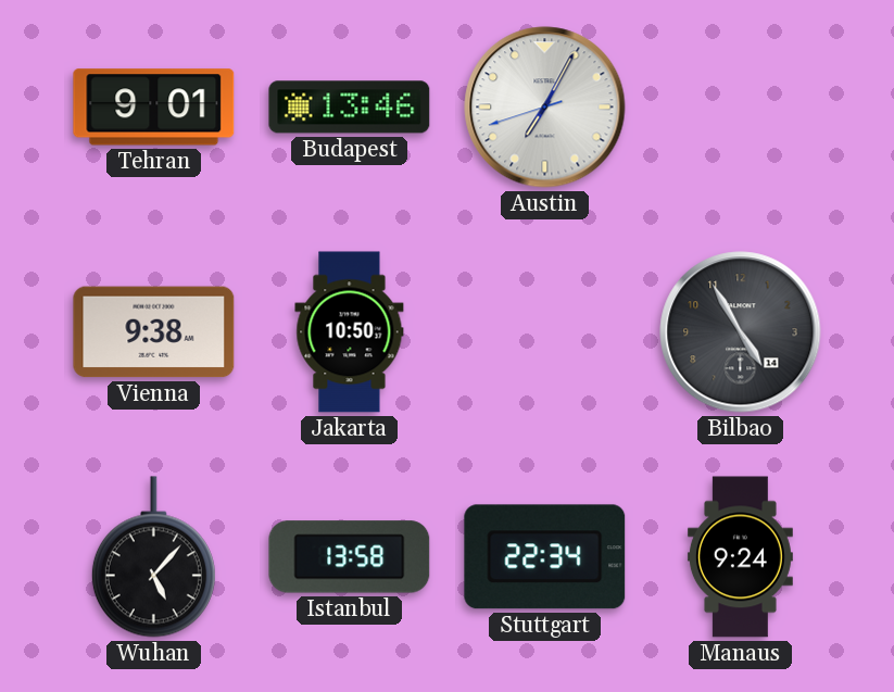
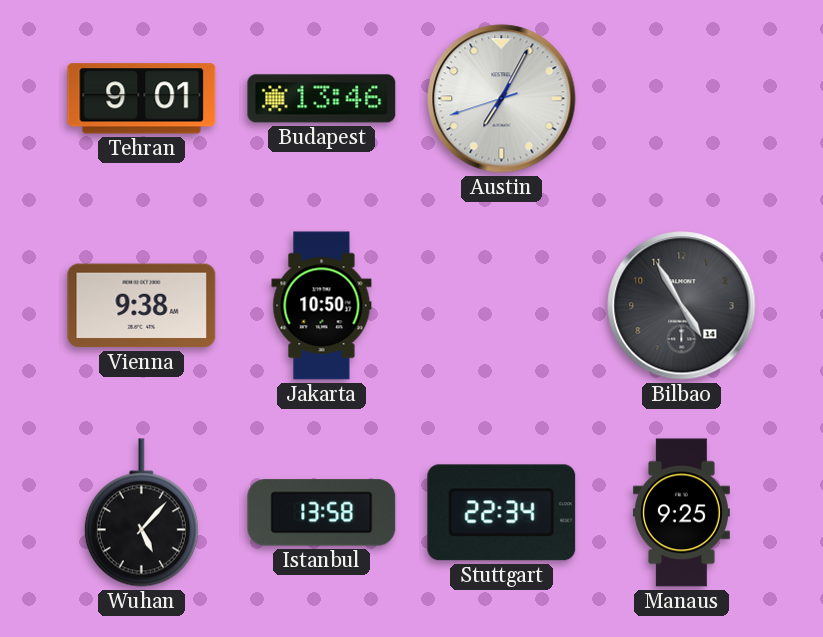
Manaus: 9:24 -> 9:25 (681, 513)
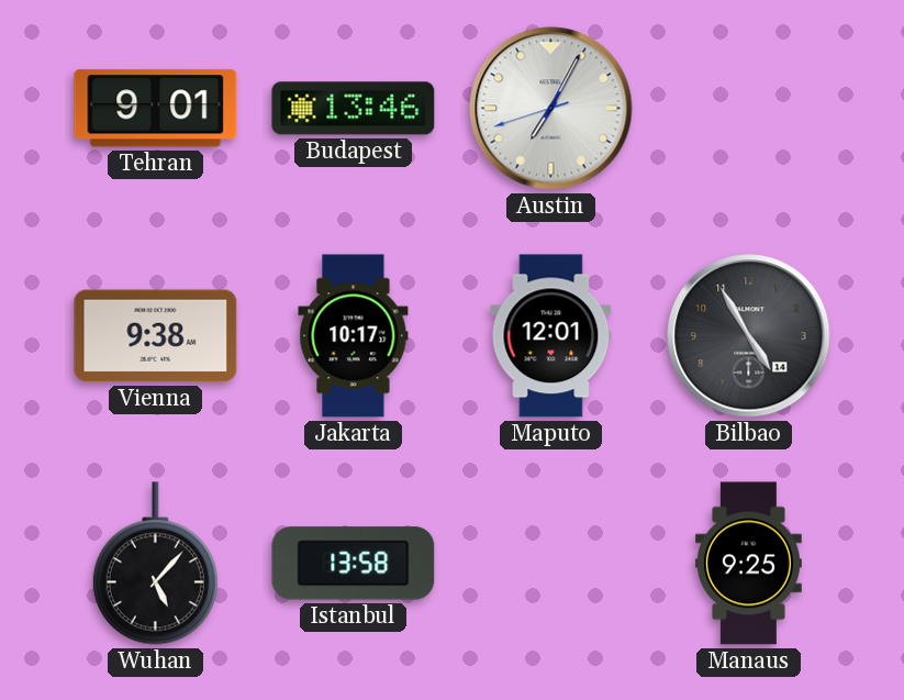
Jakarta: 10:50 -> 10:17 (354, 336)
Maputo: none -> 12:01 (551, 336)
Stuttgart: 22:34 -> none (502, 513)
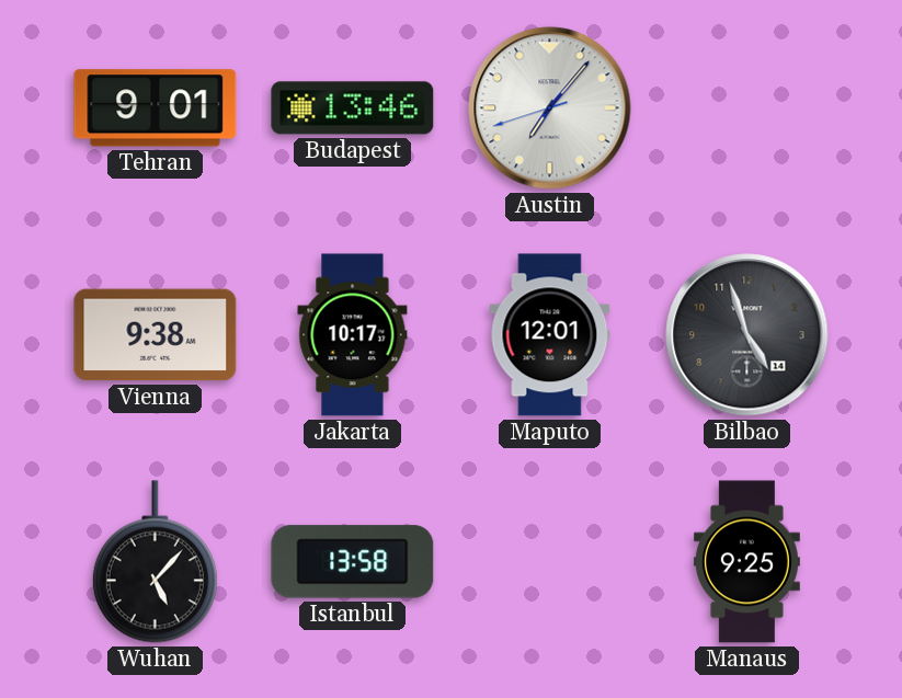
Austin: 7:04 -> 7:06 (550, 108)
Bilbao: 4:55 -> 4:57 (747, 335)
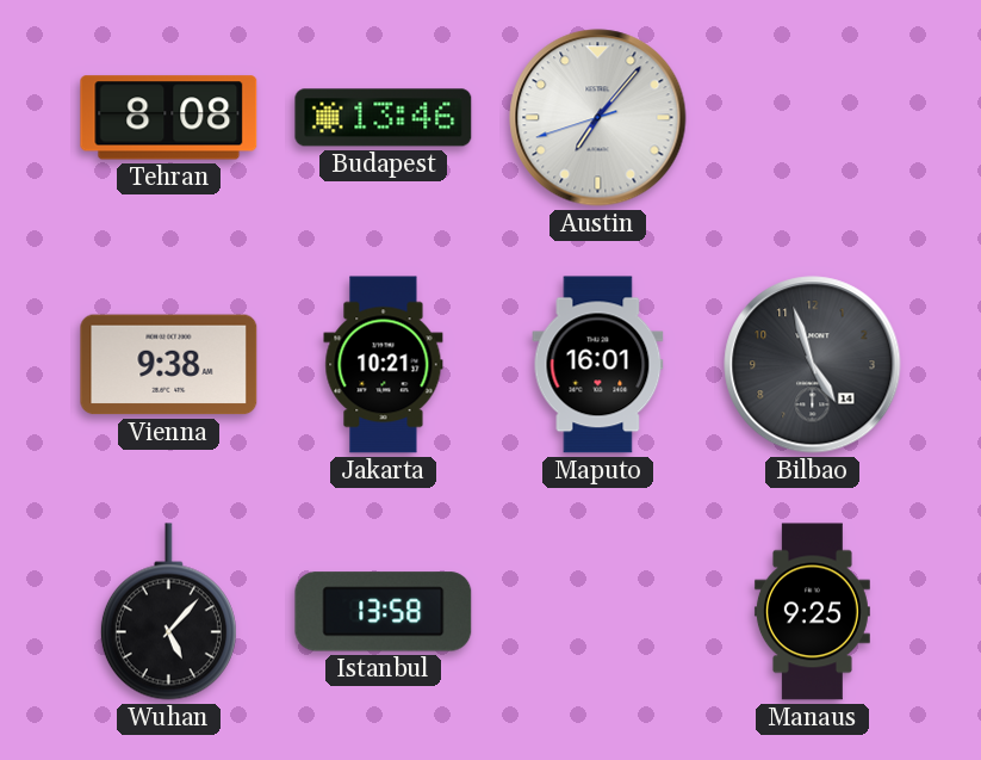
Tehran: 9:01 -> 8:08 (169, 118)
Jakarta: 10:17 -> 10:21 (384, 365)
Maputo: 12:01 -> 16:01 (598, 365)
